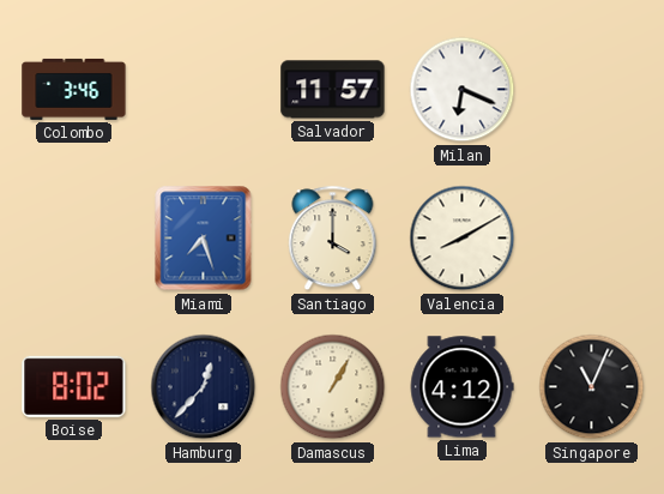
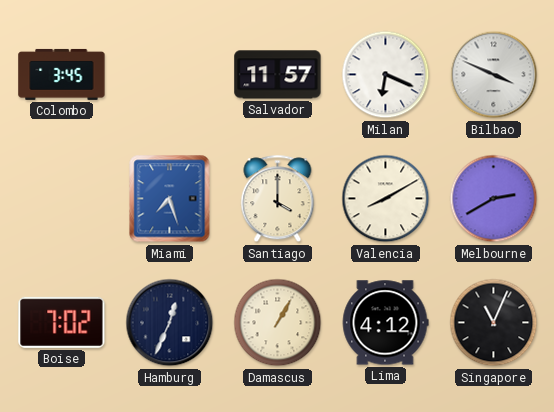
Colombo: 3:46 -> 3:45 (62, 74)
Bilbao: none -> 3:49 (494, 75)
Melbourne: none -> 2:40 (494, 199)
Boise: 8:02 -> 7:02 (62, 322)
Hamburg: 12:37 -> 12:34 (170, 323)
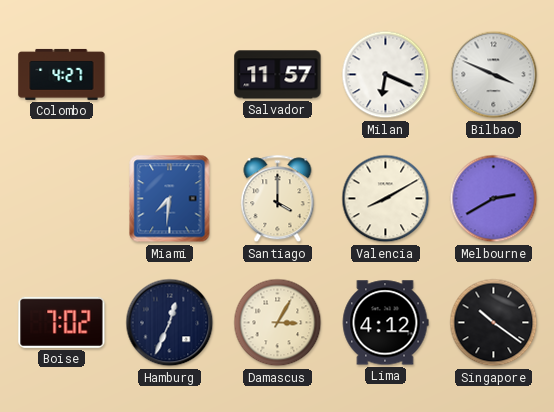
Colombo: 3:45 -> 4:27 (62, 74)
Miami: 7:27 -> 7:31 (170, 199)
Damascus: 1:05 -> 3:05 (278, 323)
Singapore: 11:04 -> 10:21 (494, 323)
